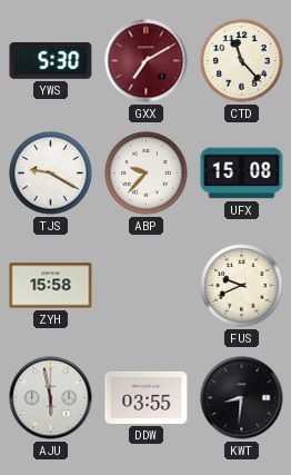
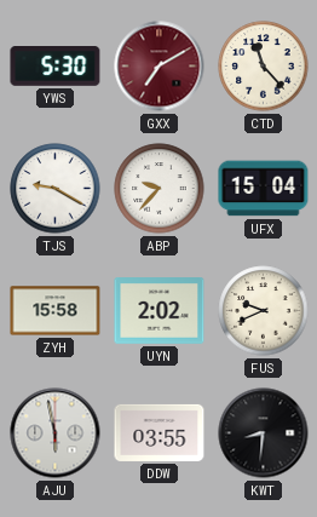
UFX: 15:08 -> 15:04 (264, 189)
UYN: none -> 2:02 (160, 311)
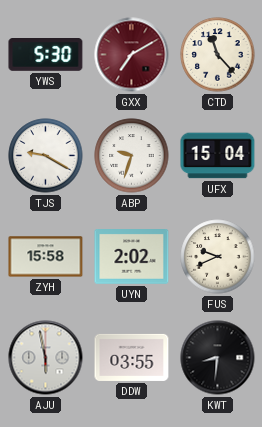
ABP: 9:37 -> 9:33 (132, 156)
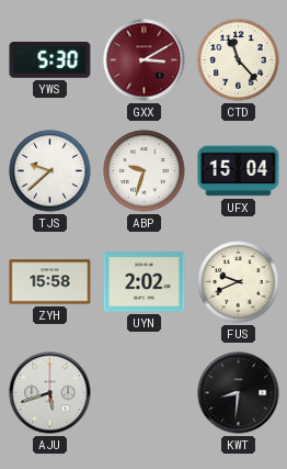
GXX: 7:10 -> 3:10 (145, 60)
TJS: 9:20 -> 9:38 (50, 171)
AJU: 5:58 -> 5:42 (50, 393)
DDW: 03:55 -> none (132, 357)
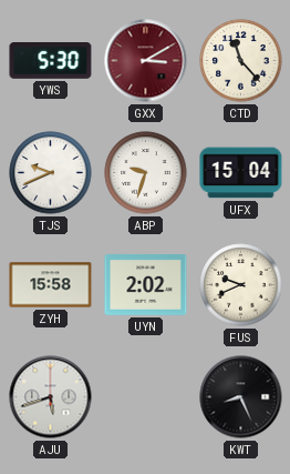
TJS: 9:38 -> 9:41 (51, 173)
KWT: 8:31 -> 8:26 (241, 397)
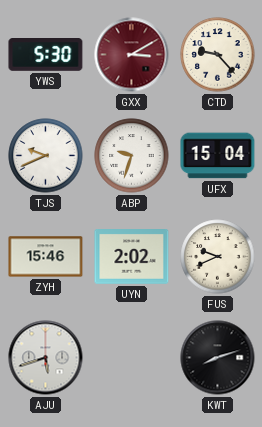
CTD: 11:23 -> 9:23 (218, 55)
ZYH: 15:58 -> 15:46 (46, 257)
KWT: 8:26 -> 8:12 (218, 358)
